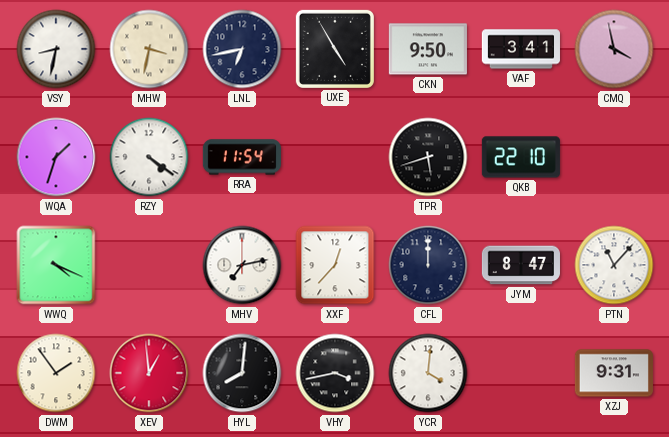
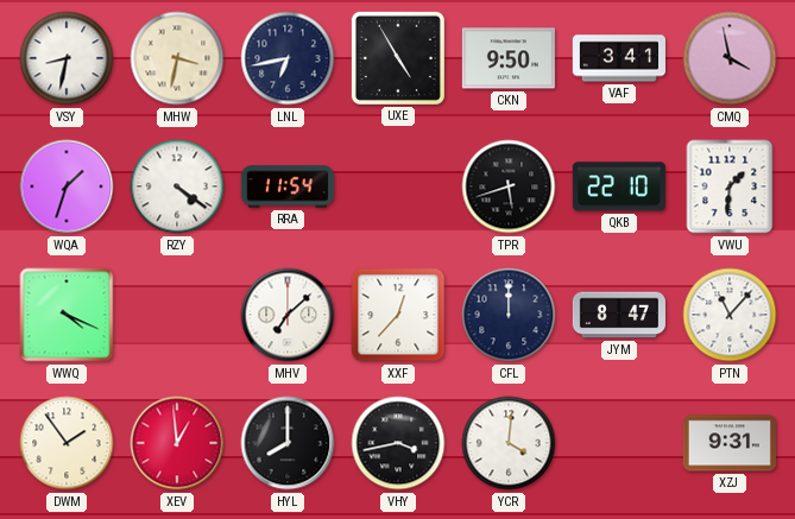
VWU: none -> 1:31 (730, 186)
MHV: 7:13 -> 7:08 (288, 315)
HYL: 8:01 -> 8:00 (288, 443)
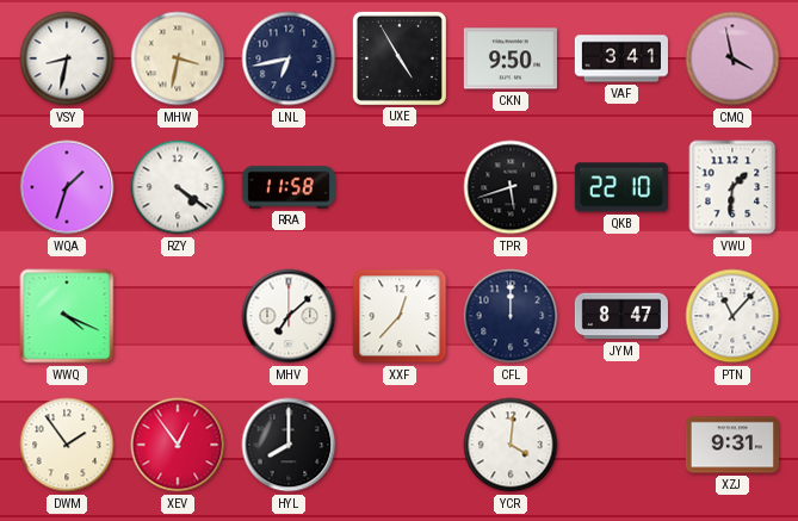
RRA: 11:54 -> 11:58 (289, 187)
XEV: 12:59 -> 12:54 (178, 445)
VHY: 3:43 -> none (398, 443)
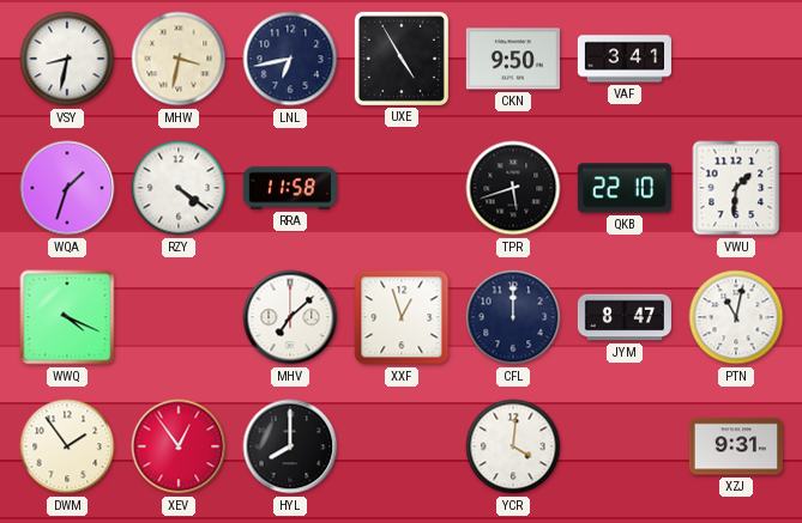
CMQ: 3:58 -> none (732, 58)
XXF: 12:37 -> 12:57 (402, 317)
PTN: 11:07 -> 11:02 (736, 317)
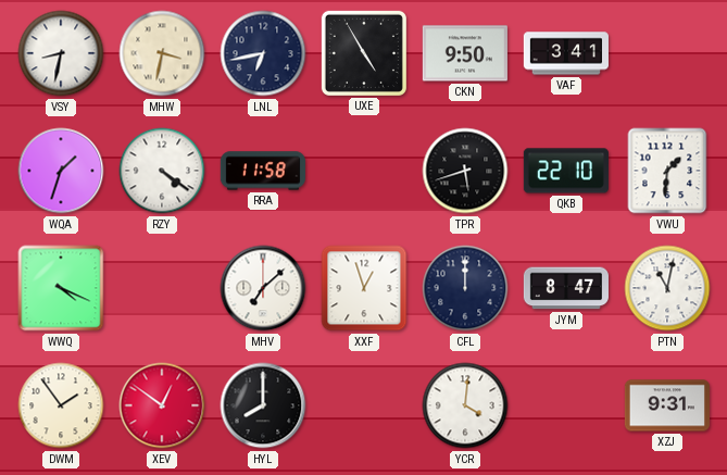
XEV: 12:54 -> 12:51 (162, 405)
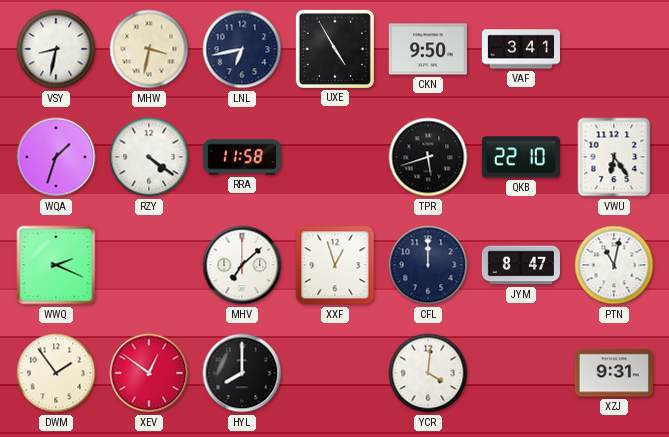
VWU: 1:31 -> 6:24 (614, 157)
WWQ: 4:19 -> 2:19 (56, 265)
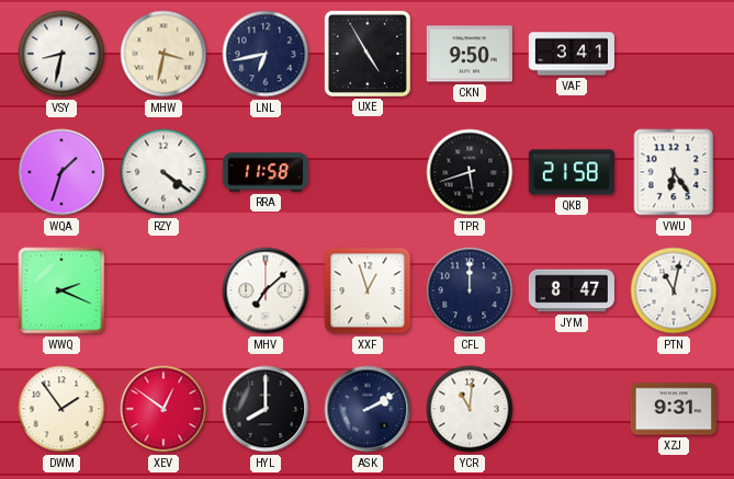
QKB: 22:10 -> 21:58 (572, 172)
ASK: none -> 2:10 (368, 409)
YCR: 4:01 -> 11:01 (470, 409)
